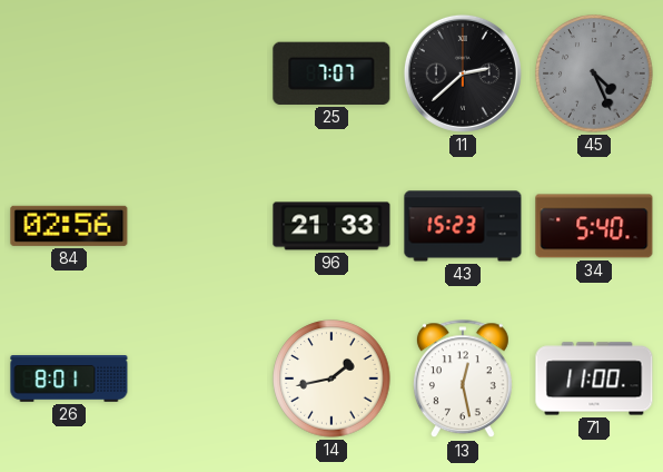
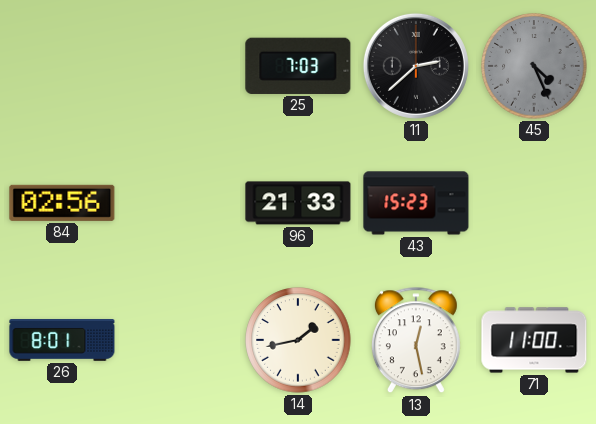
25: 7:07 -> 7:03 (298, 66)
34: 5:40 -> none (594, 226)
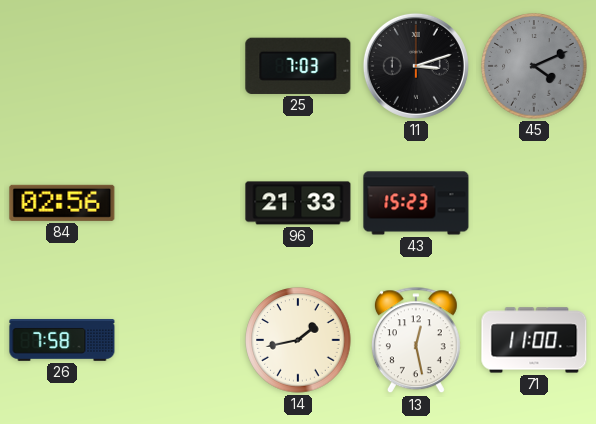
11: 2:38 -> 3:12 (416, 66)
45: 4:26 -> 4:11 (534, 66)
26: 8:01 -> 7:58 (62, 341)
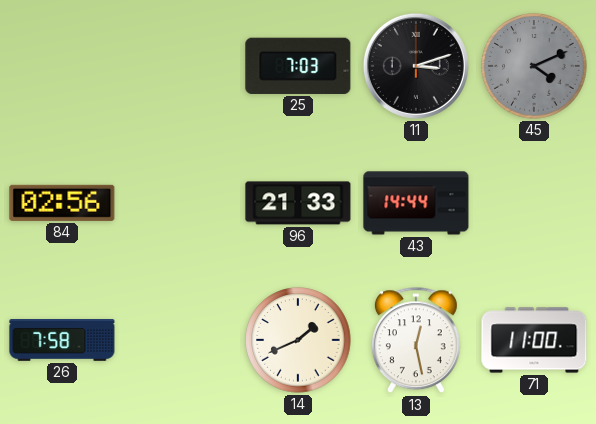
43: 15:23 -> 14:44 (416, 203)
14: 1:43 -> 1:41 (298, 340)
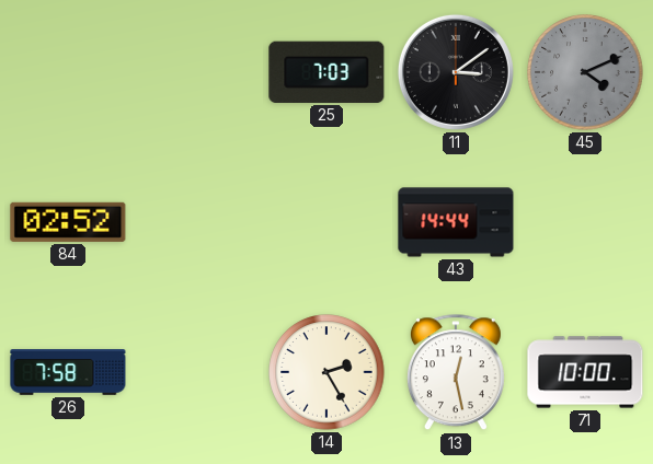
11: 3:12 -> 3:09 (456, 72)
84: 02:56 -> 02:52 (68, 222)
96: 21:33 -> none (298, 203)
14: 1:41 -> 2:25 (326, 372)
71: 11:00 -> 10:00 (585, 372)
